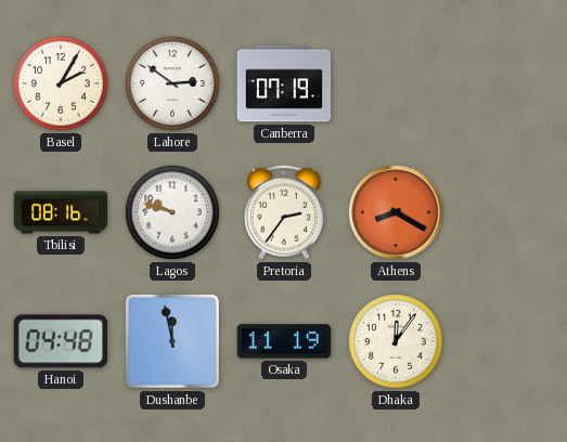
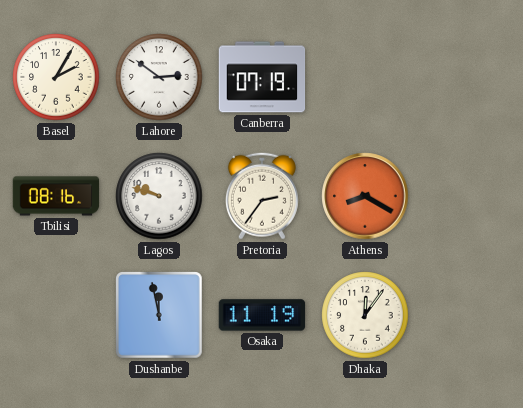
Hanoi: 04:48 -> none (60, 341)
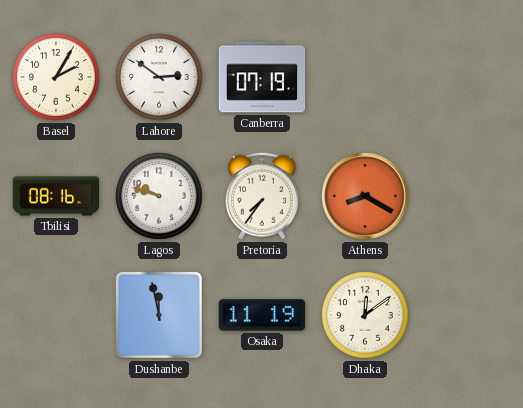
Pretoria: 2:36 -> 7:36 (262, 196)
Dhaka: 12:06 -> 12:09 (365, 315)
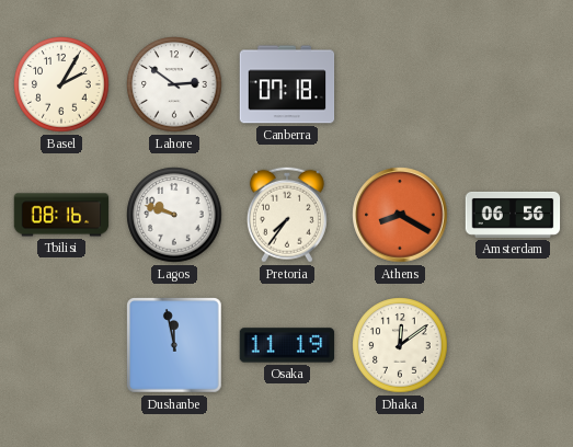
Canberra: 07:19 -> 07:18 (287, 84)
Amsterdam: none -> 06:56 (513, 215)
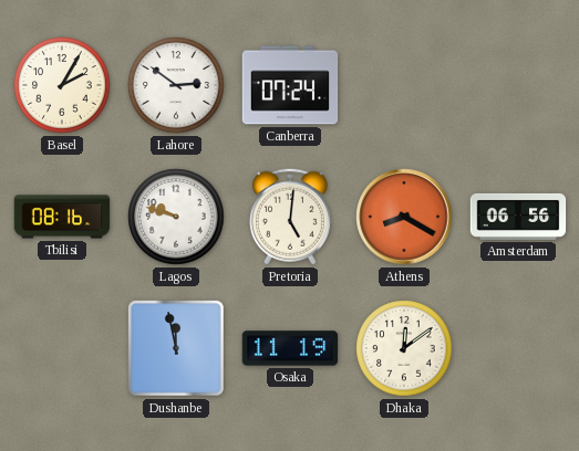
Canberra: 07:18 -> 07:24 (290, 85)
Pretoria: 7:36 -> 5:01 (290, 217)
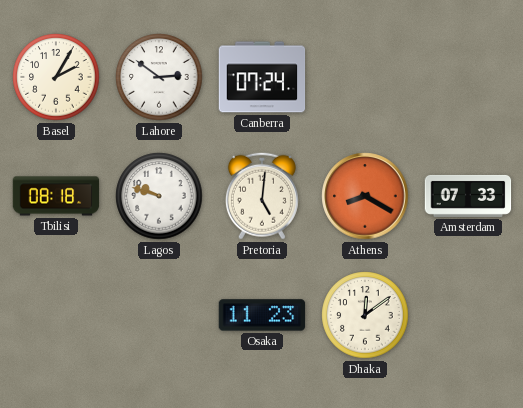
Tbilisi: 08:16 -> 08:18 (56, 196)
Amsterdam: 06:56 -> 07:33 (468, 196)
Dushanbe: 11:58 -> none (177, 349)
Osaka: 11:19 -> 11:23 (262, 315)
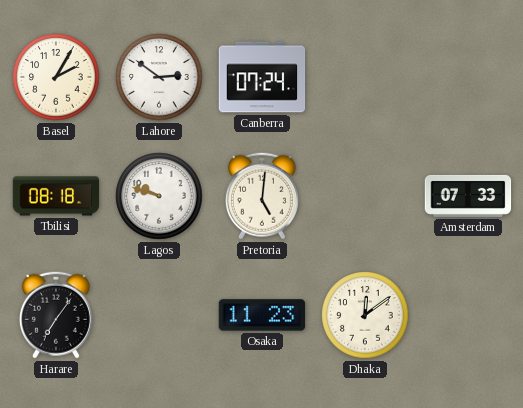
Athens: 8:20 -> none (365, 196)
Harare: none -> 7:06 (56, 315)
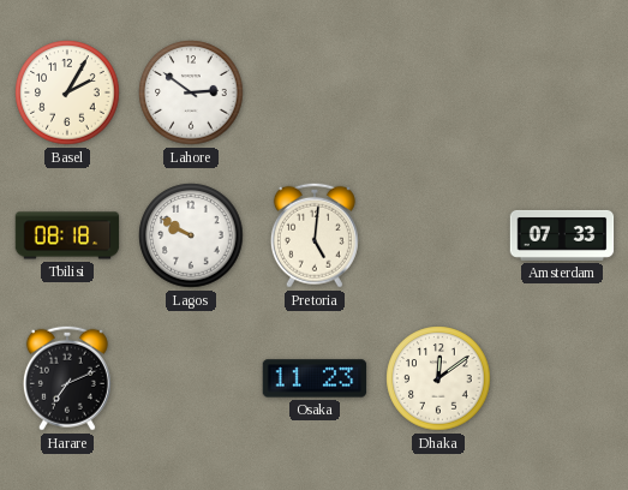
Canberra: 07:24 -> none (262, 77)
Lagos: 9:48 -> 9:50 (191, 235)
Harare: 7:06 -> 7:11 (67, 378)
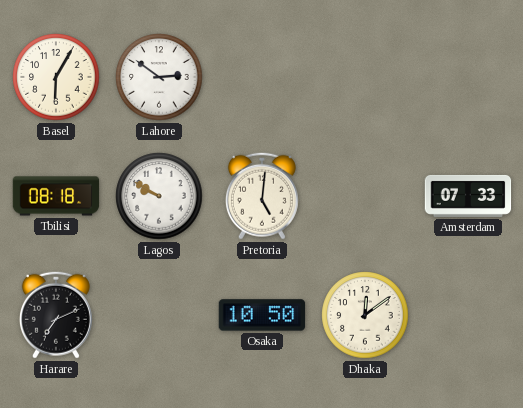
Basel: 2:05 -> 6:05 (56, 77)
Osaka: 11:23 -> 10:50 (262, 315)
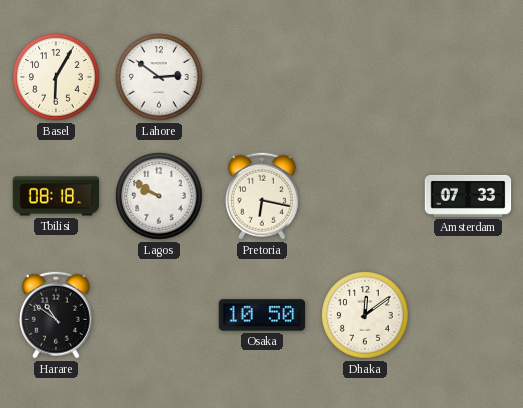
Pretoria: 5:01 -> 6:17 (262, 196)
Harare: 7:11 -> 10:51 (56, 315)
